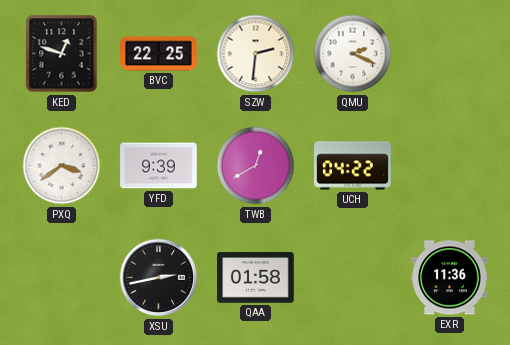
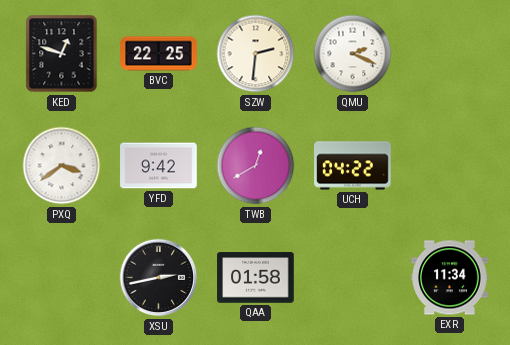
YFD: 9:39 -> 9:42 (159, 166)
EXR: 11:36 -> 11:34 (450, 278)
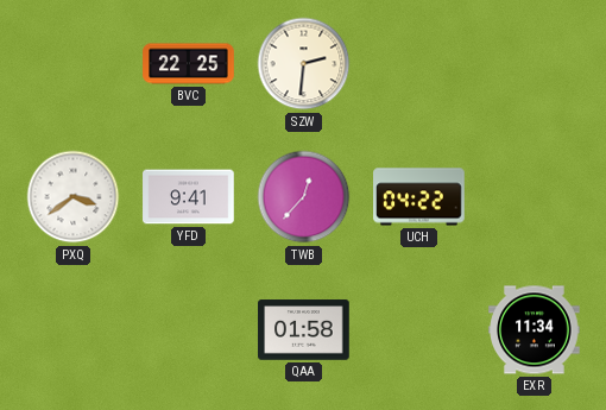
KED: 12:48 -> none (62, 54)
QMU: 2:19 -> none (353, 54)
YFD: 9:42 -> 9:41 (189, 197)
TWB: 12:40 -> 12:37 (304, 197)
XSU: 2:43 -> none (159, 278)
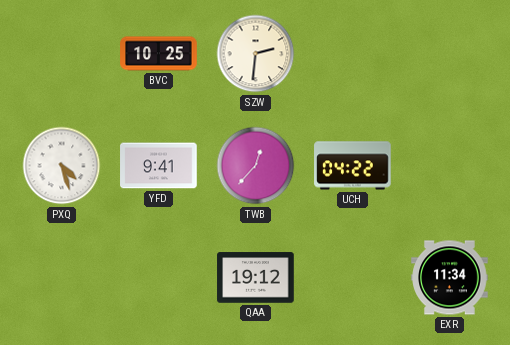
BVC: 22:25 -> 10:25 (159, 54)
PXQ: 3:39 -> 4:27 (62, 166)
QAA: 01:58 -> 19:12 (256, 278)
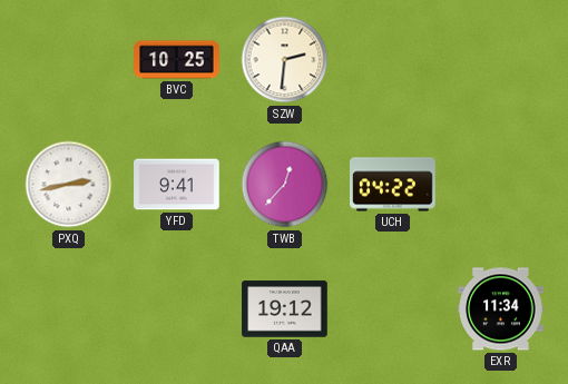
PXQ: 4:27 -> 2:43 (69, 185)
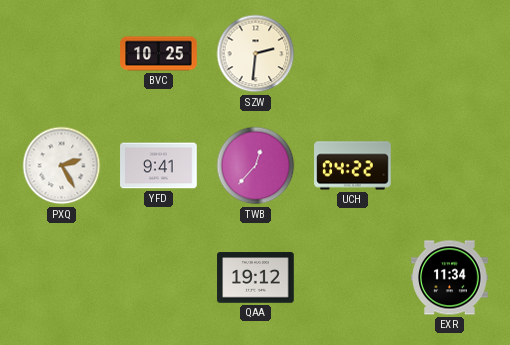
PXQ: 2:43 -> 2:25 (62, 166)
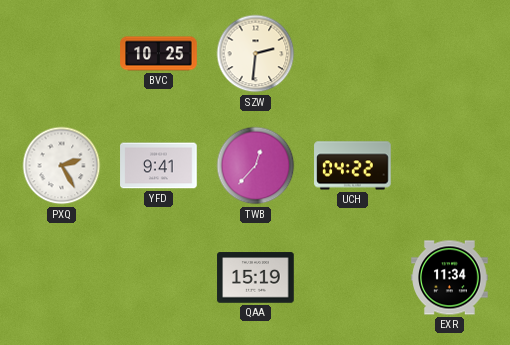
QAA: 19:12 -> 15:19 (256, 278)
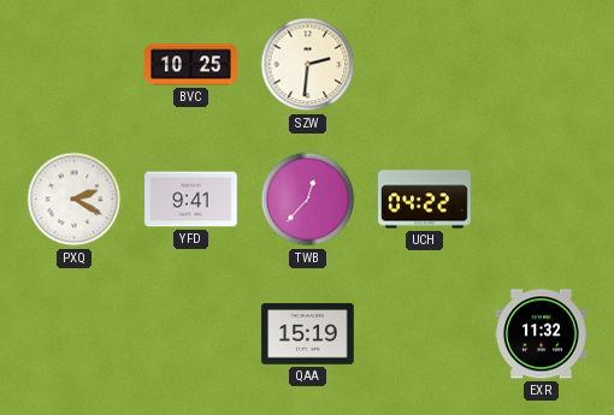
PXQ: 2:25 -> 2:20 (75, 200)
EXR: 11:34 -> 11:32 (542, 334)
